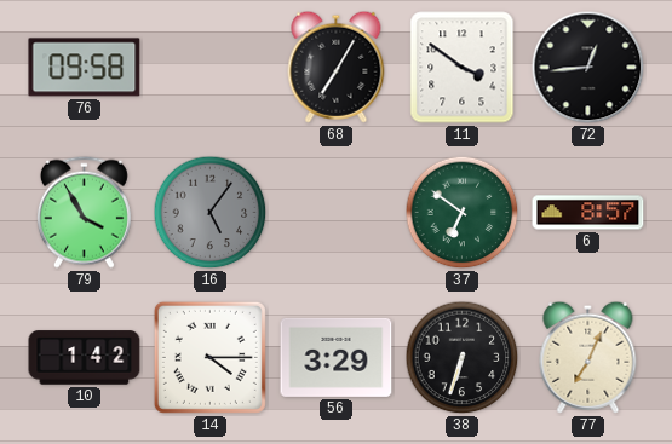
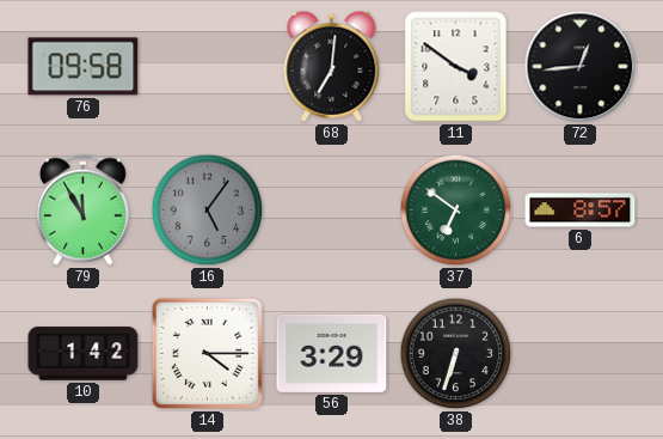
68: 7:05 -> 7:01 (332, 66)
79: 3:55 -> 11:55 (82, 209)
77: 7:04 -> none (588, 357)
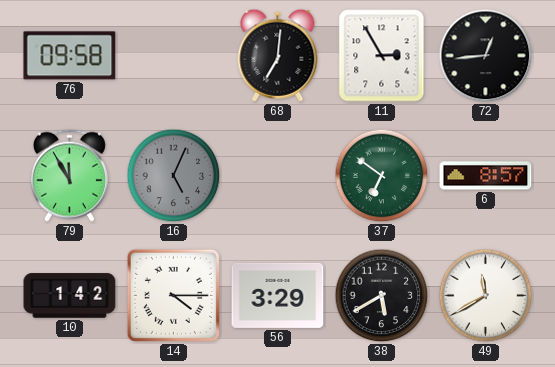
11: 3:51 -> 2:55 (382, 56)
16: 5:06 -> 5:04 (174, 176)
38: 6:33 -> 5:40 (382, 296)
49: none -> 11:40 (486, 296)
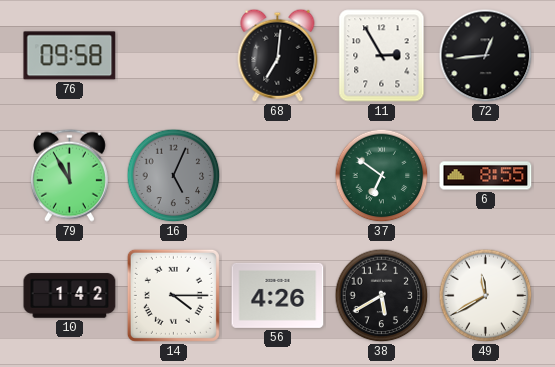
6: 8:57 -> 8:55 (486, 176)
56: 3:29 -> 4:26 (278, 295)
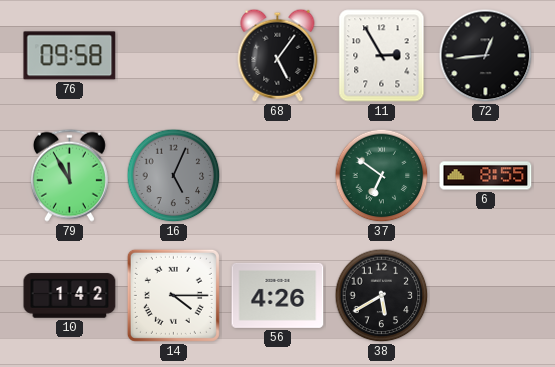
68: 7:01 -> 5:06 (278, 55)
49: 11:40 -> none (486, 296)
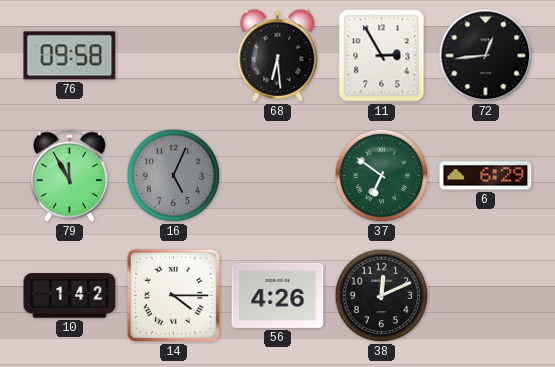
68: 5:06 -> 6:29 (278, 55)
6: 8:55 -> 6:29 (486, 176)
38: 5:40 -> 12:11 (382, 296)
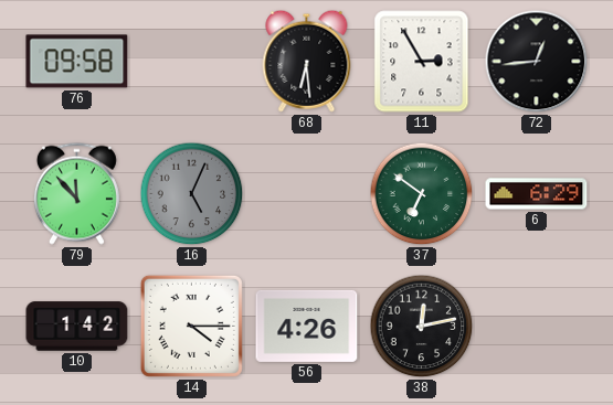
79: 11:55 -> 11:53 (76, 193)
38: 12:11 -> 12:13 (422, 327)
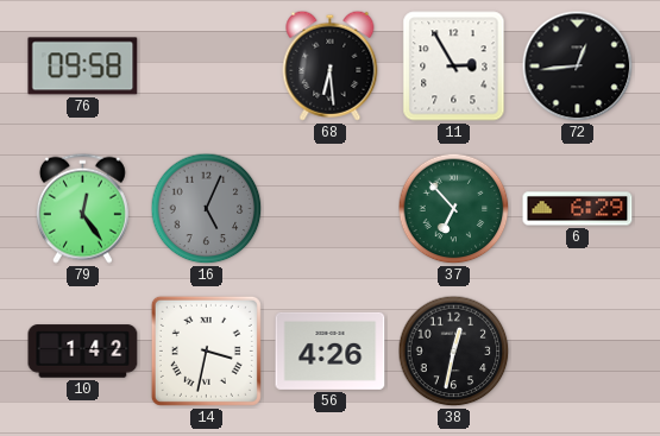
79: 11:53 -> 12:24 (82, 208)
37: 6:51 -> 6:53 (454, 209)
14: 4:15 -> 3:32 (206, 350)
38: 12:13 -> 12:32 (454, 352)
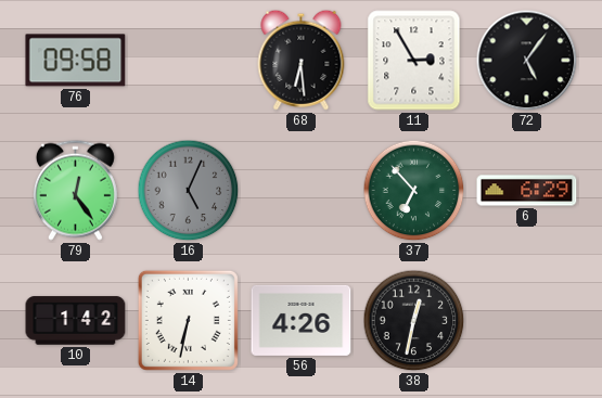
72: 12:44 -> 5:06 (527, 61)
14: 3:32 -> 6:32 (188, 320)
